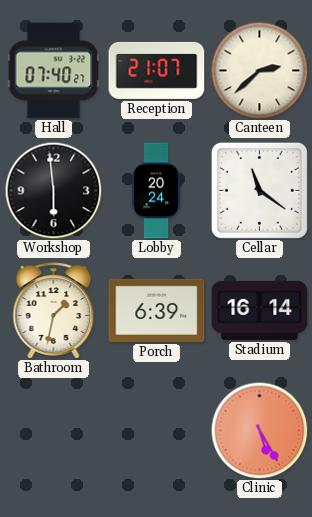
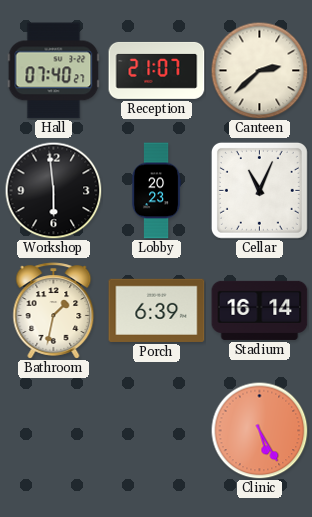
Lobby: 20:24 -> 20:23 (156, 191)
Cellar: 11:21 -> 11:04 (259, 190)
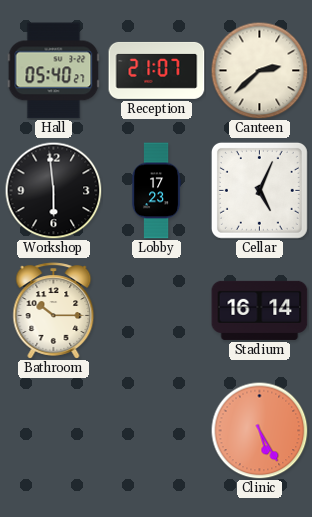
Hall: 07:40 -> 05:40 (54, 71)
Lobby: 20:23 -> 17:23 (156, 191)
Cellar: 11:04 -> 5:04 (259, 190)
Bathroom: 1:32 -> 10:15 (54, 311)
Porch: 6:39 -> none (157, 310)
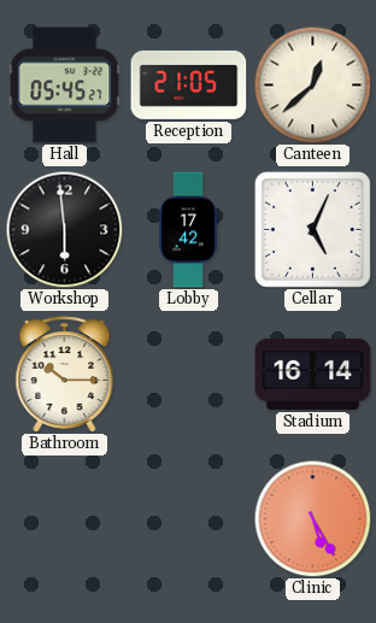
Hall: 05:40 -> 05:45 (65, 86)
Reception: 21:07 -> 21:05 (189, 84)
Canteen: 2:38 -> 12:38 (312, 84)
Lobby: 17:23 -> 17:42 (188, 230)
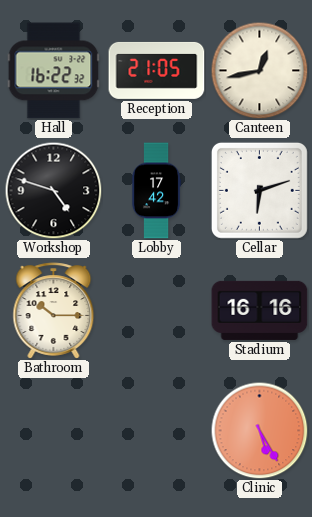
Hall: 05:45 -> 16:22 (54, 71)
Canteen: 12:38 -> 12:43 (259, 70)
Workshop: 5:59 -> 4:48 (53, 190)
Cellar: 5:04 -> 6:12 (259, 190)
Stadium: 16:14 -> 16:16 (260, 310)
